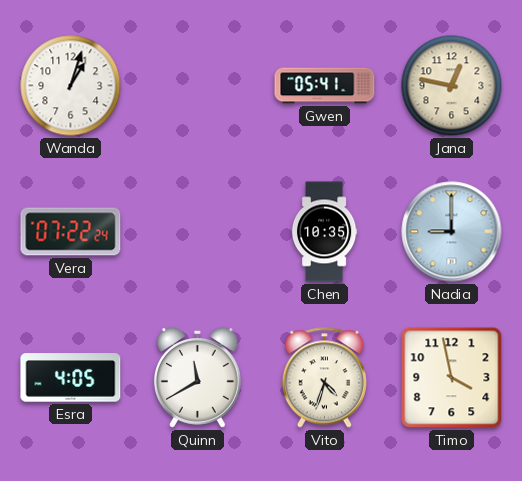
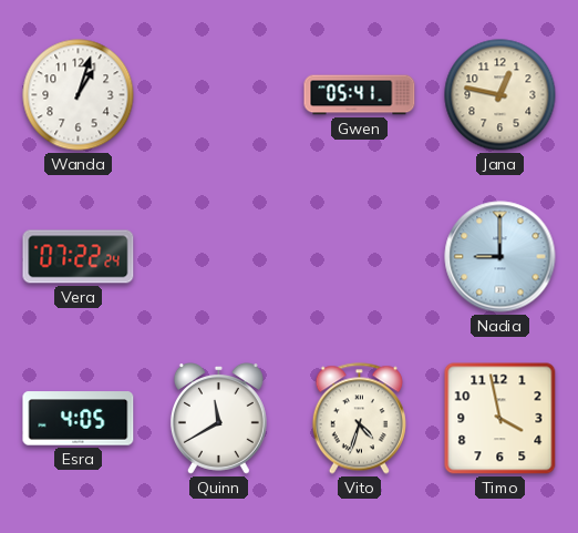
Chen: 10:35 -> none (324, 232)
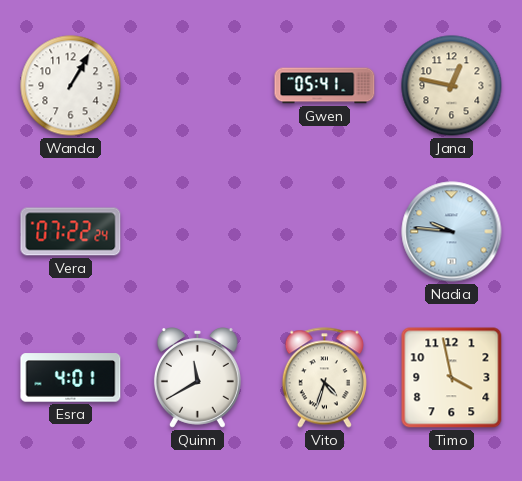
Wanda: 1:03 -> 1:05 (71, 86)
Nadia: 9:00 -> 9:46 (452, 232)
Esra: 4:05 -> 4:01 (71, 378)
